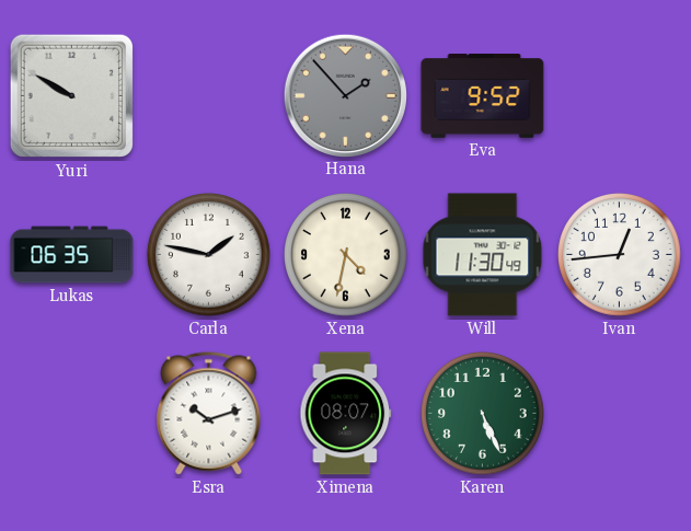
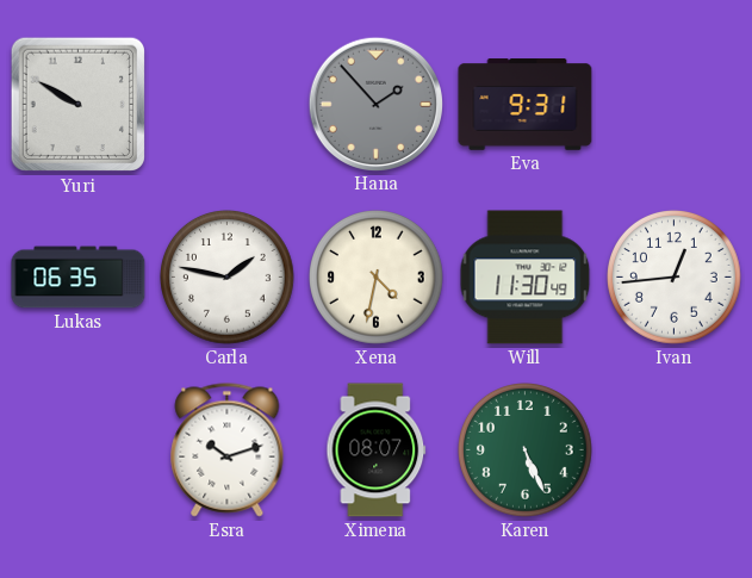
Eva: 9:52 -> 9:31 (526, 105)
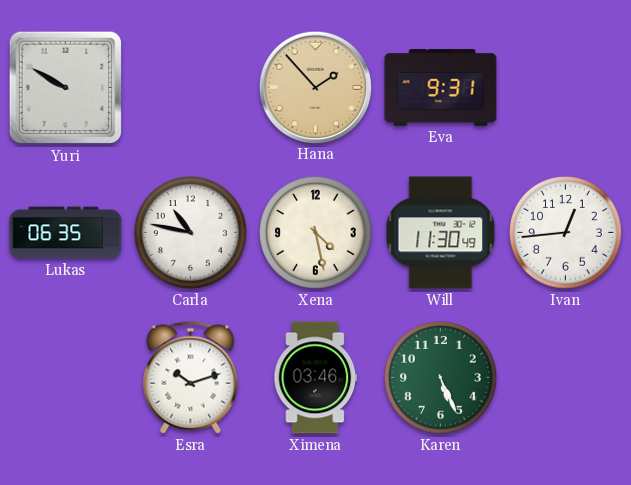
Hana dial: grey -> champagne (315, 87)
Carla: 1:47 -> 10:47 (191, 233)
Xena: 4:32 -> 4:28 (316, 233)
Ximena: 08:07 -> 03:46 (316, 378)
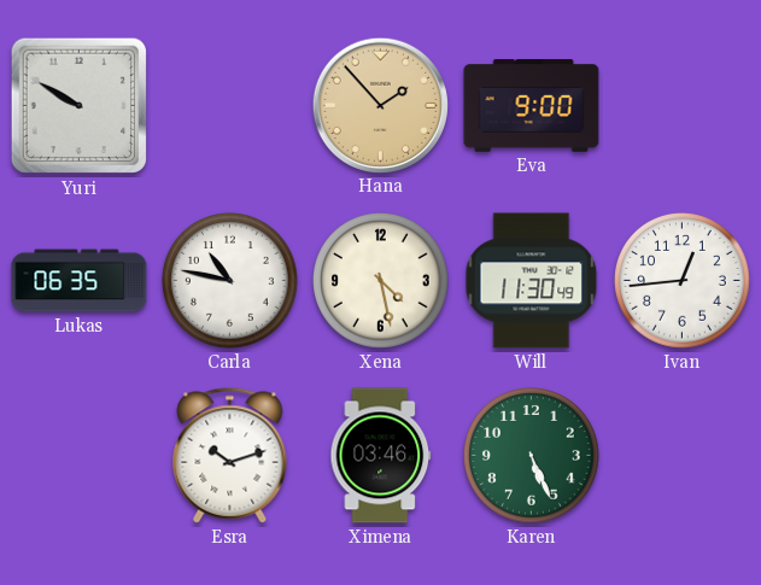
Eva: 9:31 -> 9:00 (532, 106)
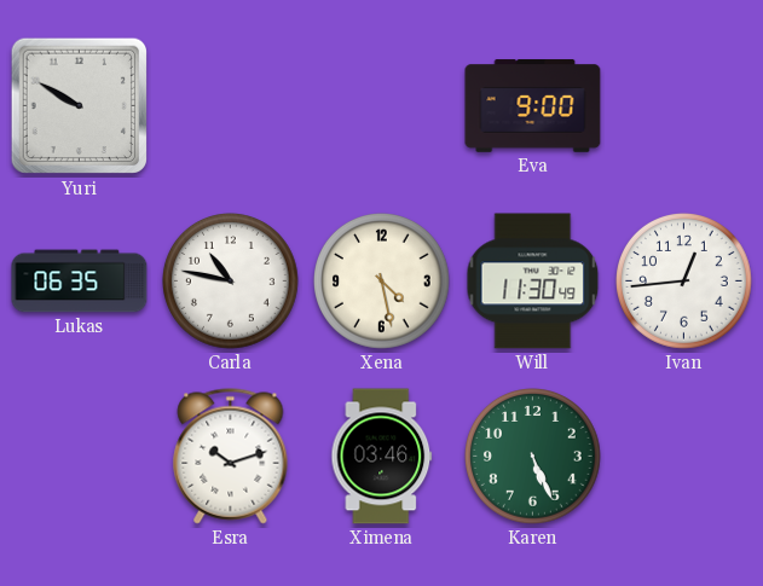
Hana: 1:53 -> none (380, 105)
